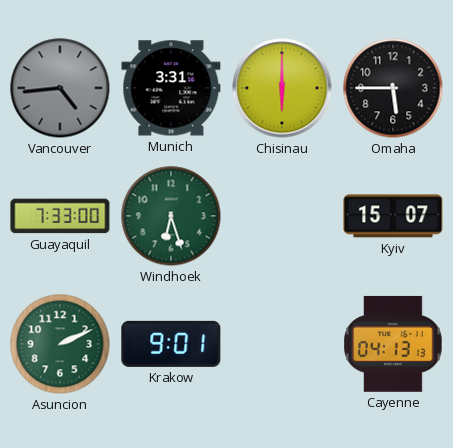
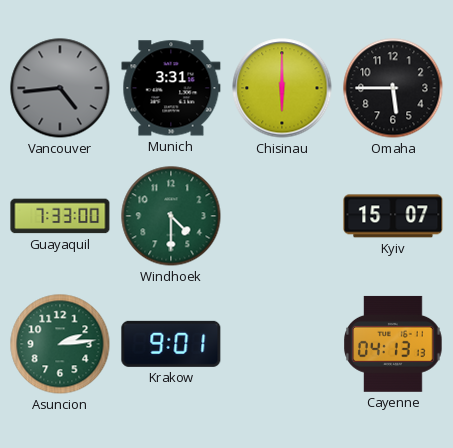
Windhoek: 6:27 -> 4:30 (171, 216)
Asuncion: 2:11 -> 2:14 (60, 344)
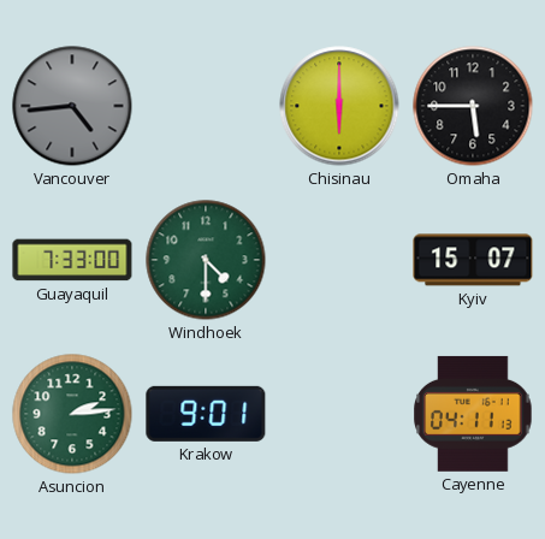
Munich: 3:31 -> none (171, 88)
Cayenne: 04:13 -> 04:11 (473, 414)
